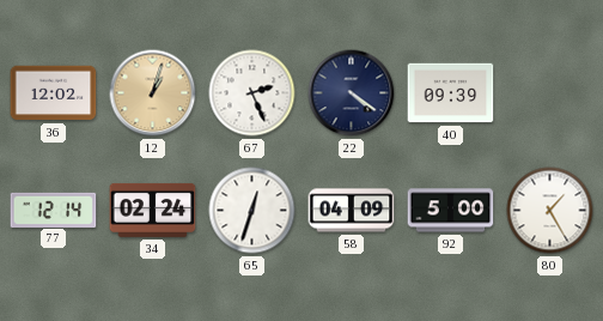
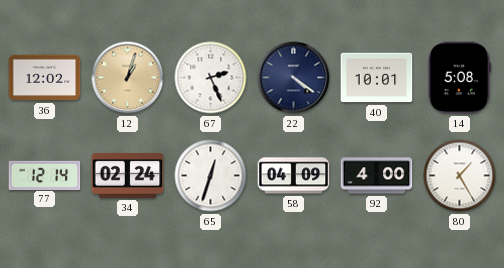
40: 09:39 -> 10:01 (377, 78)
14: none -> 5:08 (459, 78)
92: 5:00 -> 4:00 (377, 176)
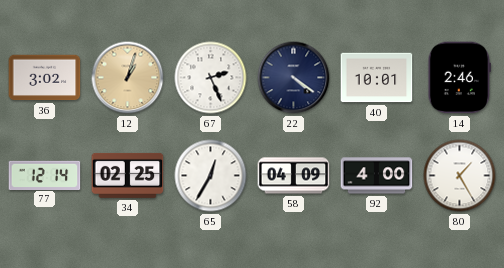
36: 12:02 -> 3:02 (45, 78)
14: 5:08 -> 2:46 (459, 78)
34: 02:24 -> 02:25 (128, 175)
65: 12:33 -> 12:35 (211, 176)
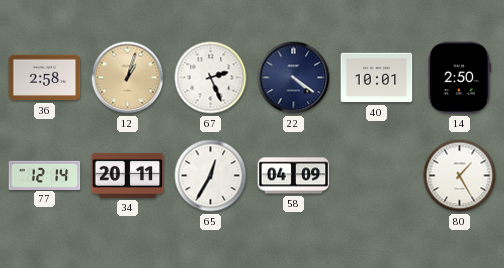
36: 3:02 -> 2:58 (45, 78)
14: 2:46 -> 2:50 (459, 78)
34: 02:25 -> 20:11 (128, 175)
92: 4:00 -> none (377, 176)
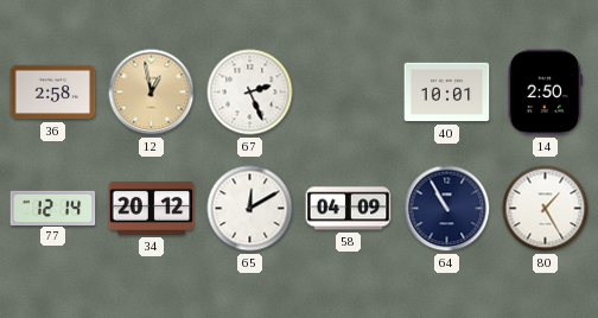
12: 1:03 -> 12:58 (152, 93)
22: 4:21 -> none (294, 78)
34: 20:11 -> 20:12 (152, 208)
65: 12:35 -> 12:10 (250, 209)
64: none -> 10:55 (447, 209)
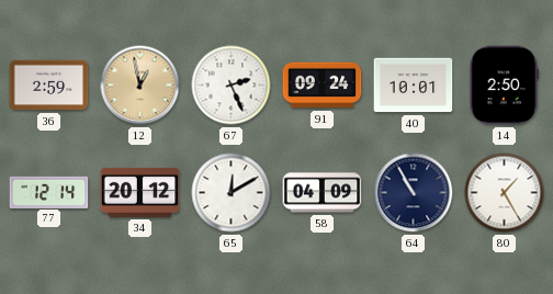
36: 2:58 -> 2:59 (49, 86)
91: none -> 09:24 (323, 86)
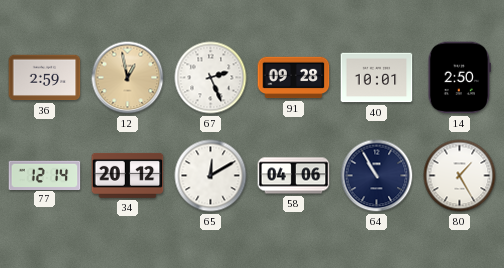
91: 09:24 -> 09:28 (294, 78)
58: 04:09 -> 04:06 (294, 176)
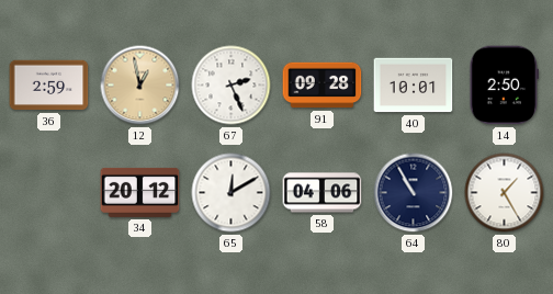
77: 12:14 -> none (45, 175)
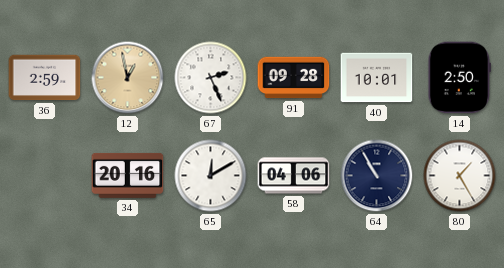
34: 20:12 -> 20:16 (128, 175)
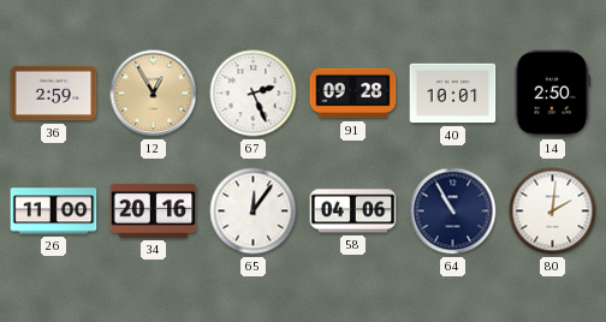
12: 12:58 -> 12:55 (154, 94)
26: none -> 11:00 (54, 211)
65: 12:10 -> 12:06 (254, 211)
80: 1:25 -> 2:01 (553, 211)
